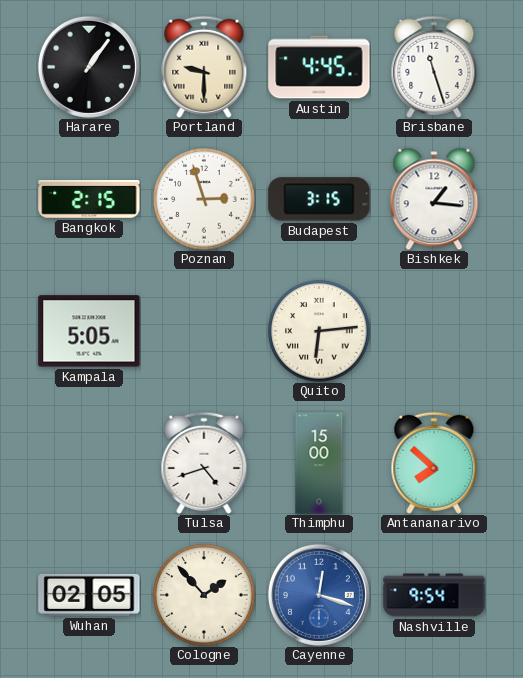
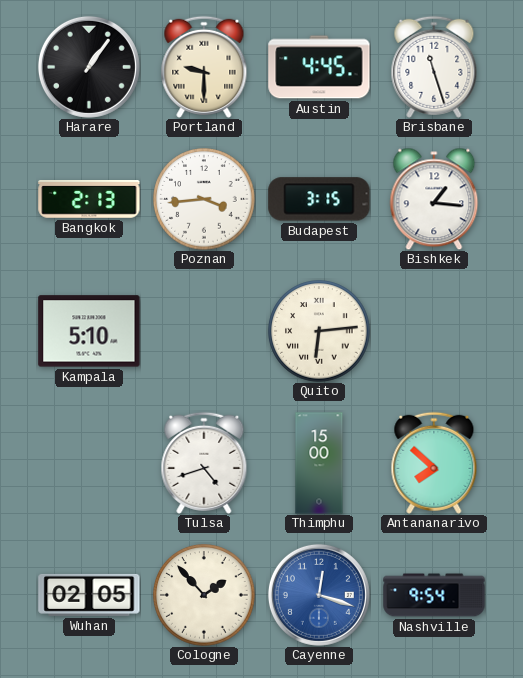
Bangkok: 2:15 -> 2:13 (89, 200)
Poznan: 2:57 -> 3:44 (204, 199)
Kampala: 5:05 -> 5:10 (89, 331)
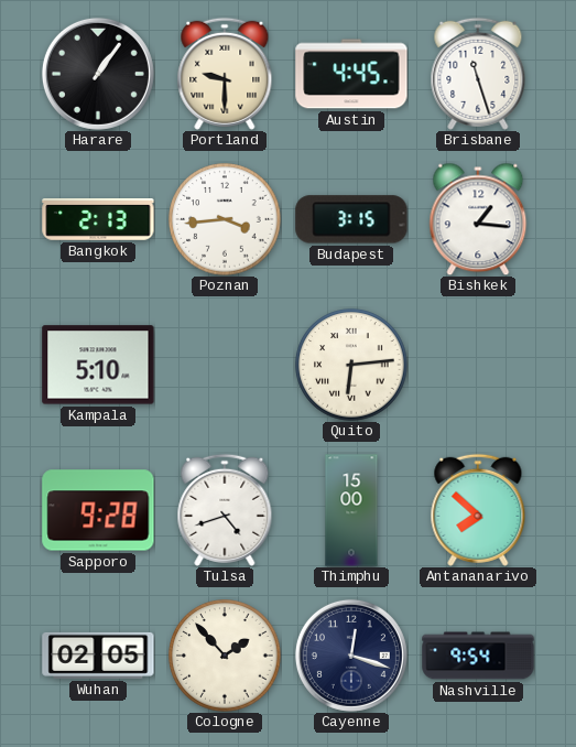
Sapporo: none -> 9:28 (98, 510)
Cayenne dial: blue -> navy (351, 656)
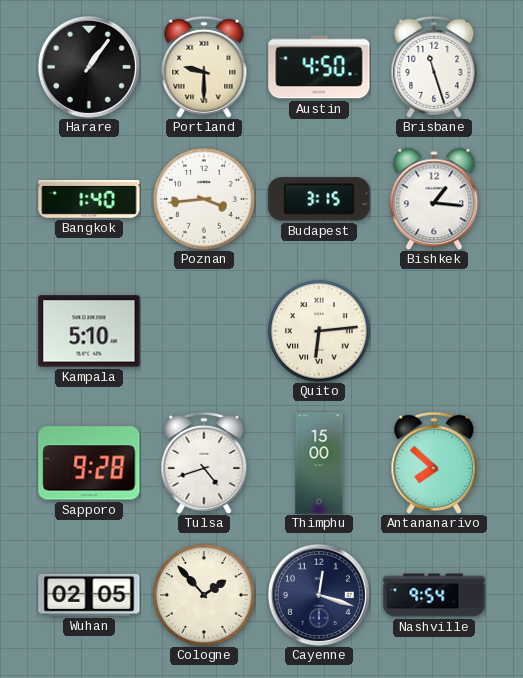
Austin: 4:45 -> 4:50 (319, 67)
Bangkok: 2:13 -> 1:40 (89, 200)
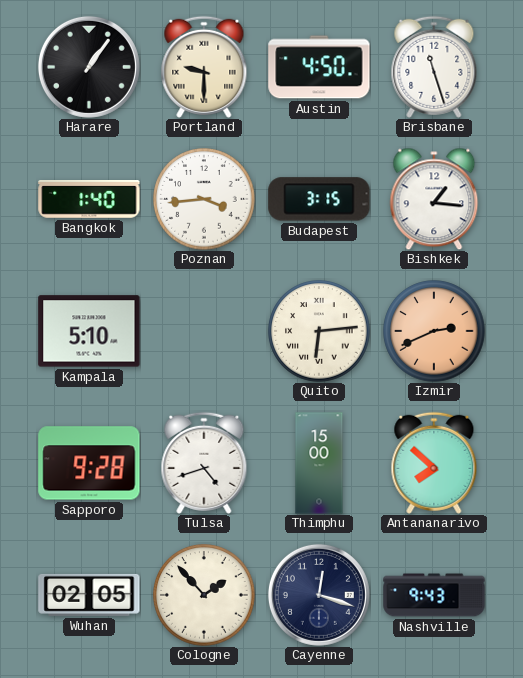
Izmir: none -> 2:41 (434, 331)
Nashville: 9:54 -> 9:43 (434, 595)
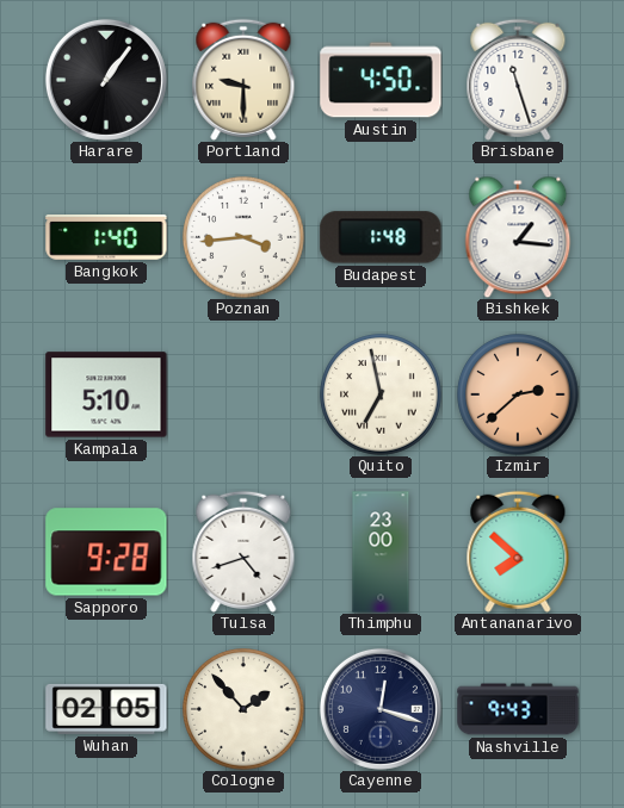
Budapest: 3:15 -> 1:48 (381, 237)
Quito: 6:14 -> 6:58 (381, 394)
Izmir: 2:41 -> 2:38 (518, 394)
Thimphu: 15:00 -> 23:00 (381, 552)
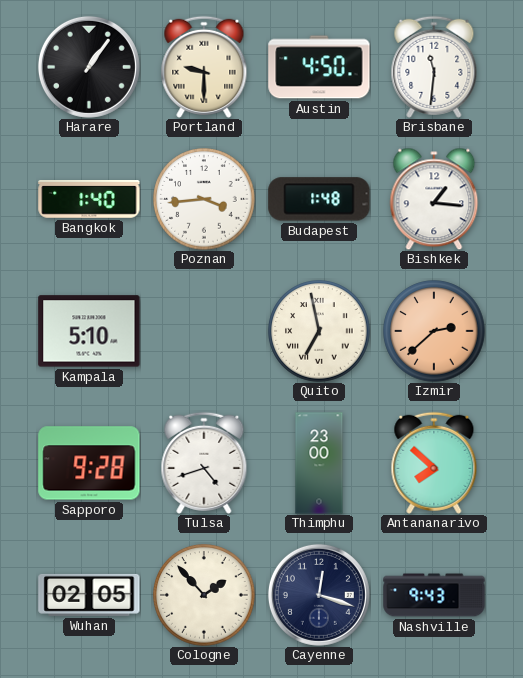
Brisbane: 11:27 -> 11:31 (434, 67)
